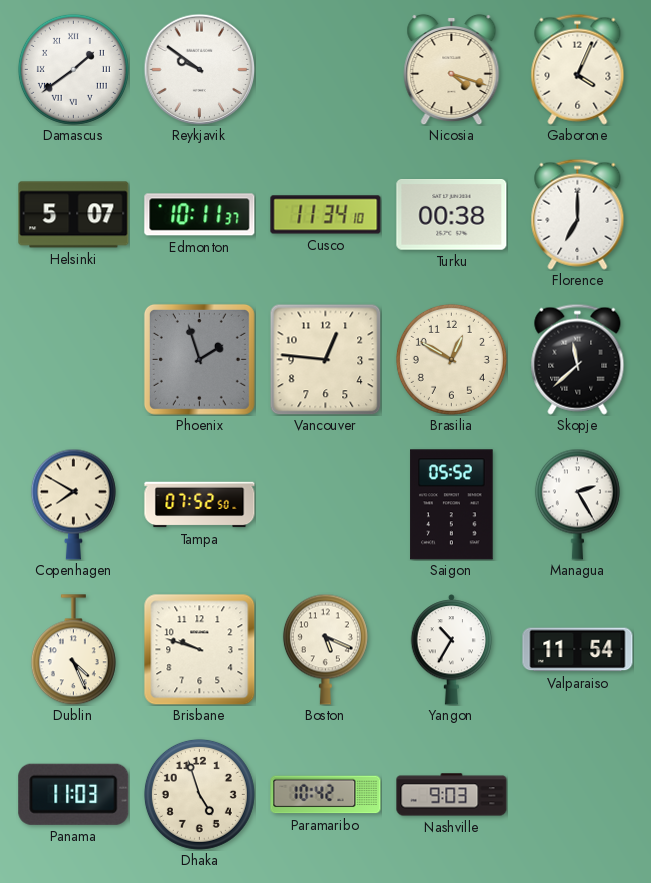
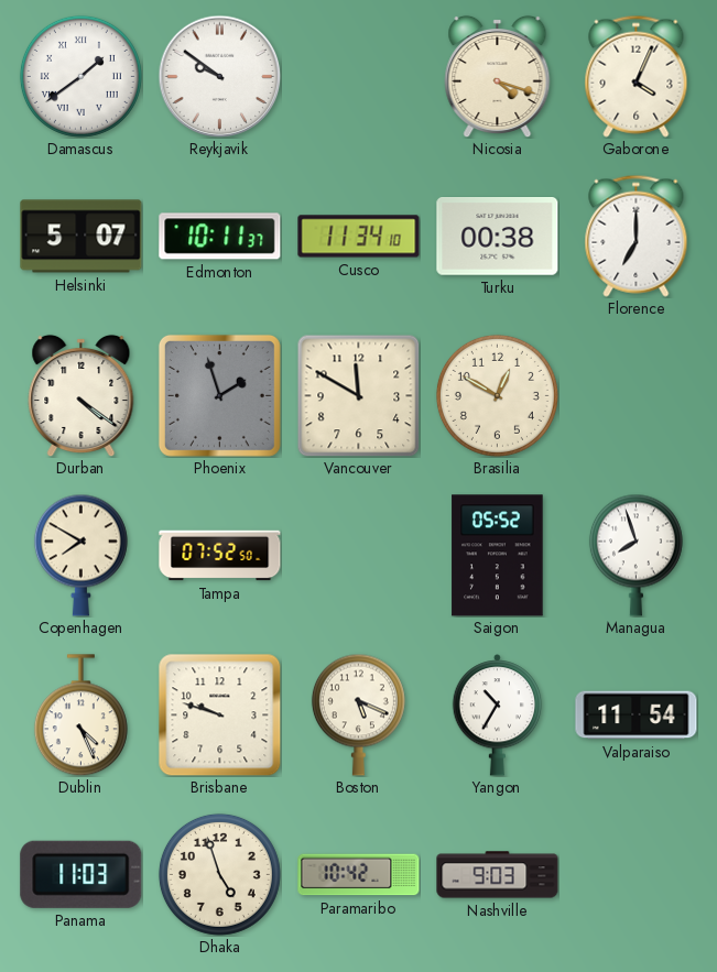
Durban: none -> 4:21 (82, 395)
Vancouver: 12:46 -> 11:50 (358, 395)
Skopje: 11:38 -> none (578, 359)
Managua: 2:25 -> 7:57 (635, 555)
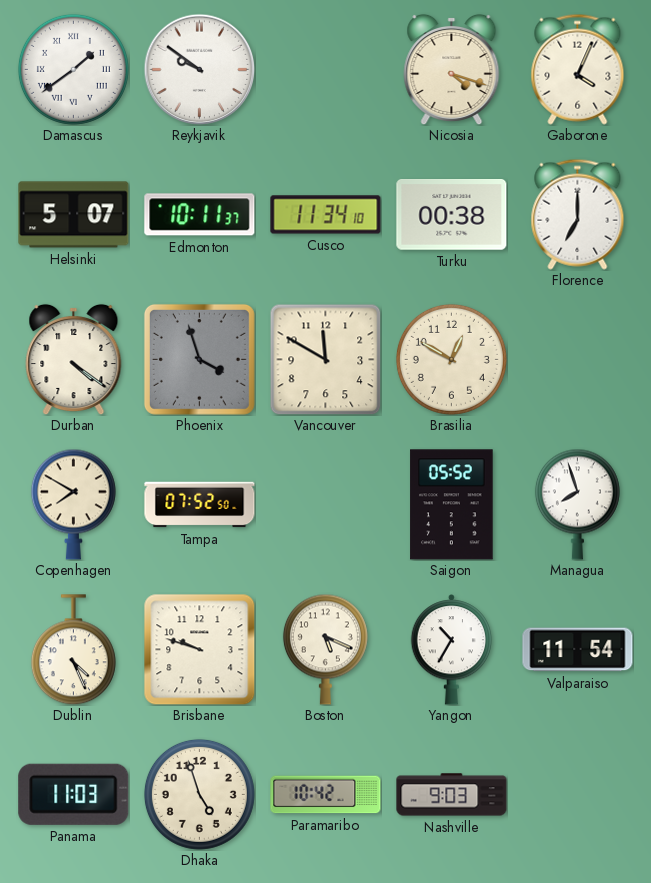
Phoenix: 1:57 -> 3:57 (199, 359)
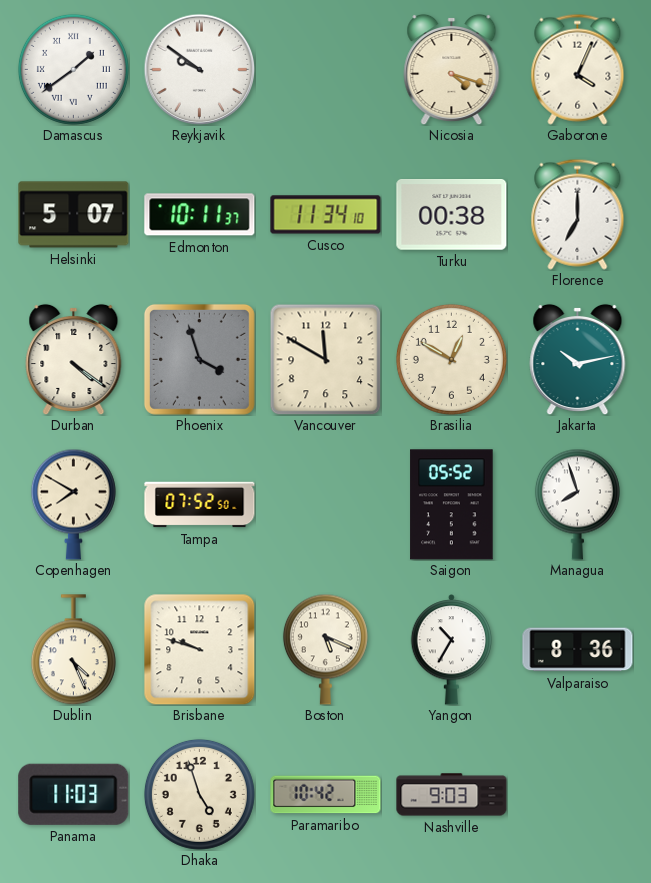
Jakarta: none -> 10:13 (578, 359)
Valparaiso: 11:54 -> 8:36 (578, 650)
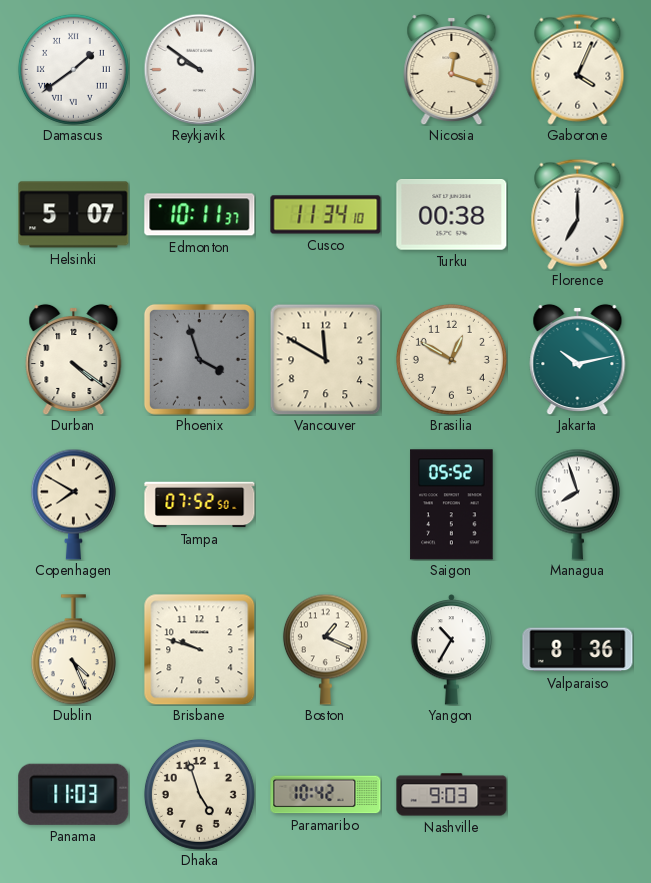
Nicosia: 4:18 -> 12:18 (452, 69)
Boston: 5:19 -> 1:19 (325, 649)
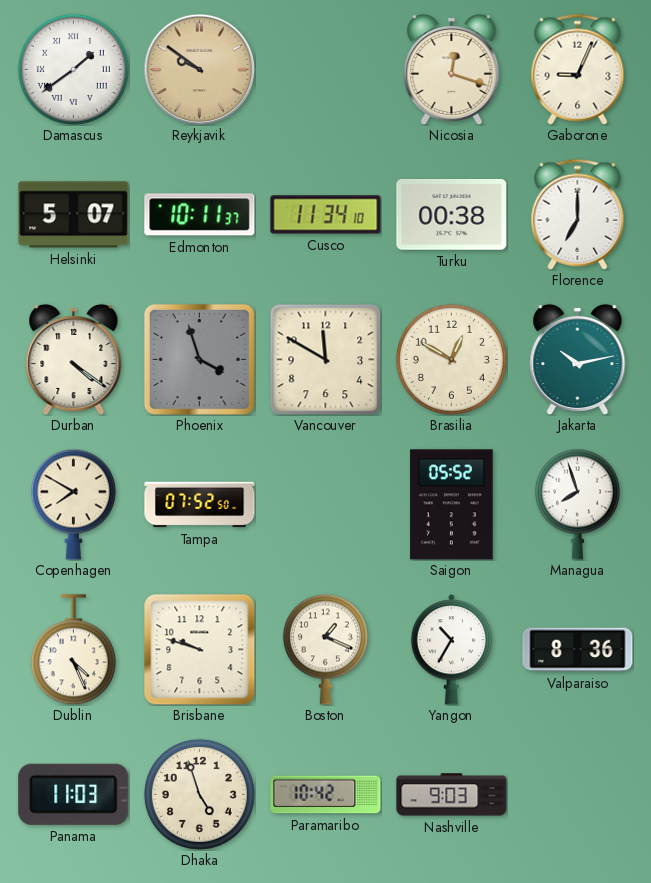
Reykjavik dial: white -> champagne (199, 69)
Gaborone: 4:04 -> 9:04 (578, 69)
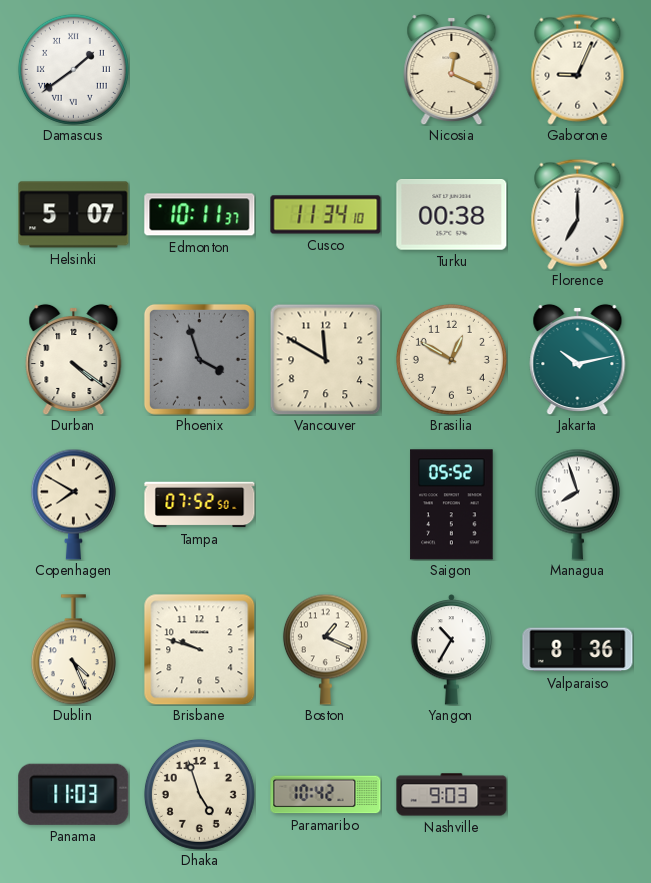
Reykjavik: 9:51 -> none (199, 69)
Nicosia: 12:18 -> 12:19 (452, 69)
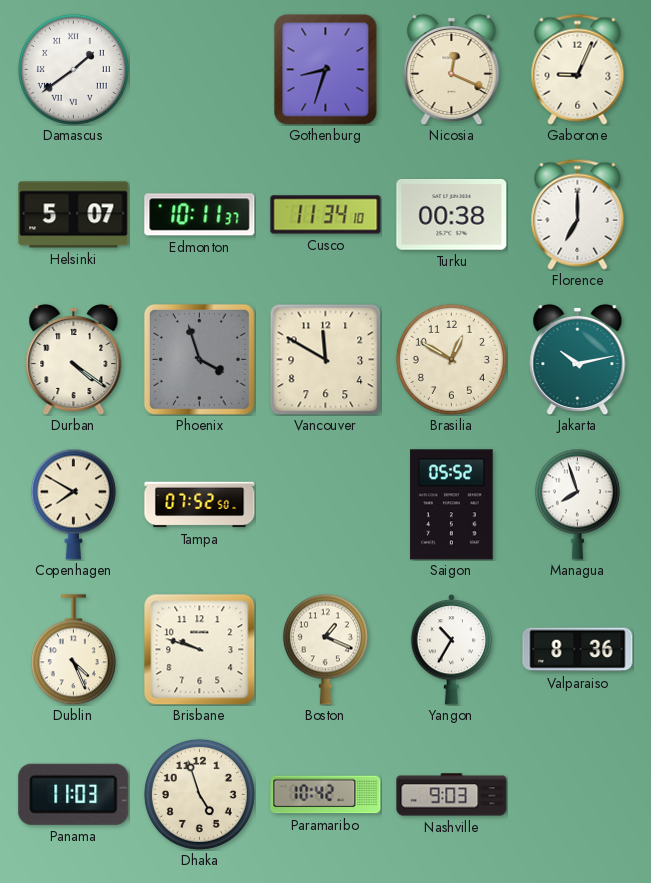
Gothenburg: none -> 8:33 (326, 70)
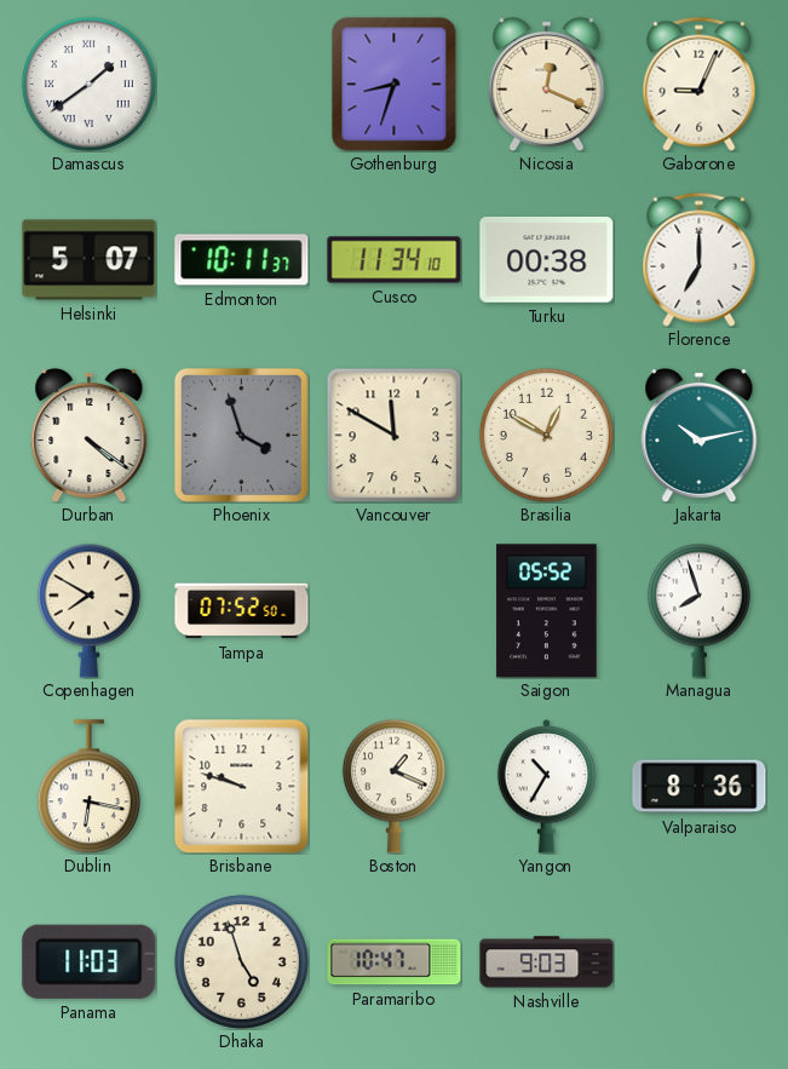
Dublin: 4:26 -> 6:17 (88, 787)
Paramaribo: 10:42 -> 10:47 (395, 962)
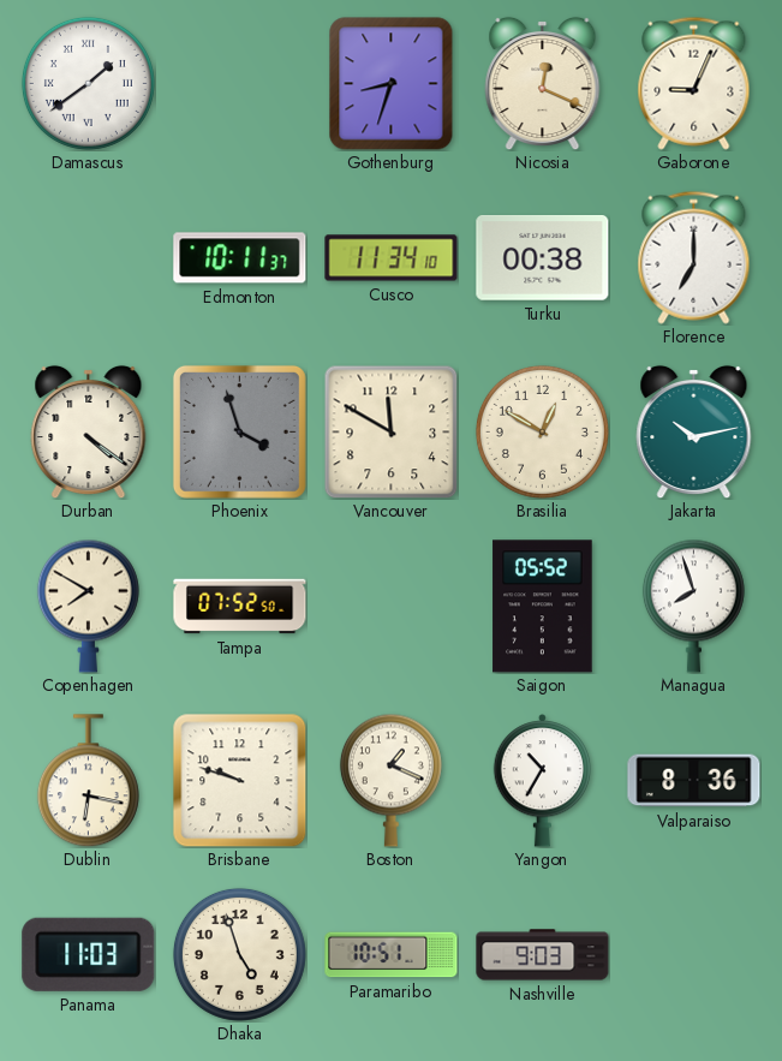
Helsinki: 5:07 -> none (90, 260)
Paramaribo: 10:47 -> 10:51 (392, 955)
